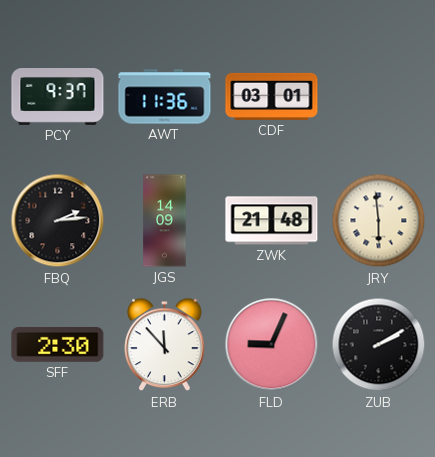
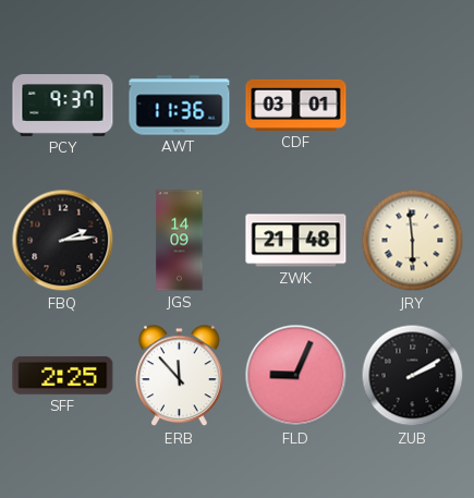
SFF: 2:30 -> 2:25 (63, 375)
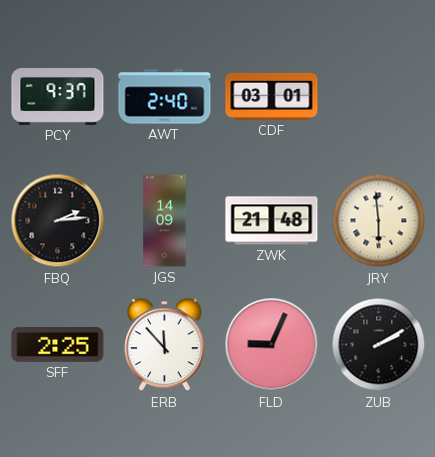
AWT: 11:36 -> 2:40 (165, 97)
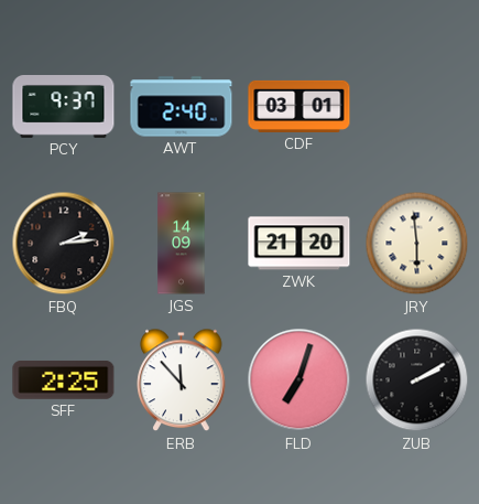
ZWK: 21:48 -> 21:20 (300, 244)
FLD: 9:04 -> 7:03 (300, 380)
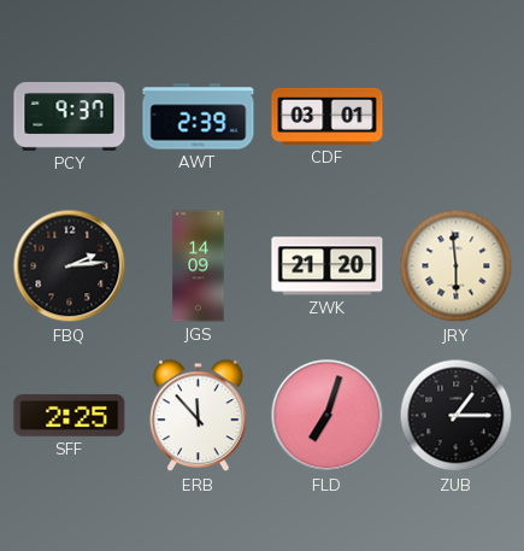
AWT: 2:40 -> 2:39 (199, 117)
ZUB: 2:10 -> 1:15 (457, 416)
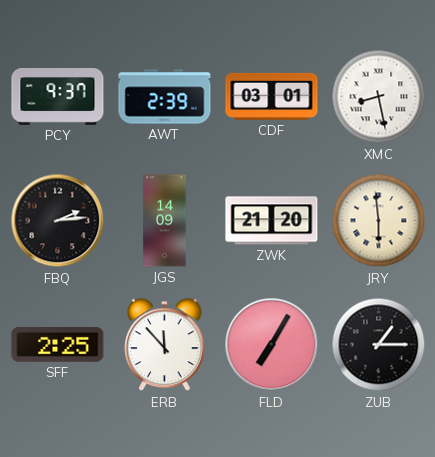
XMC: none -> 8:28 (379, 97)
FLD: 7:03 -> 7:05 (272, 345)
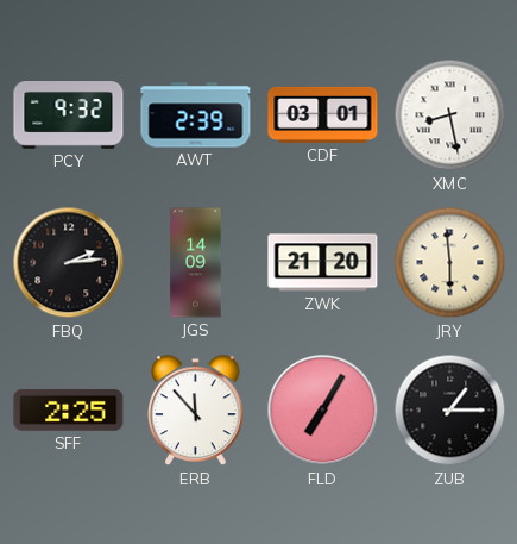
PCY: 9:37 -> 9:32 (69, 115)
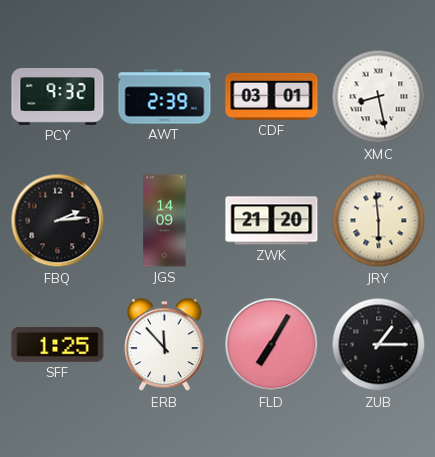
SFF: 2:25 -> 1:25 (58, 344)
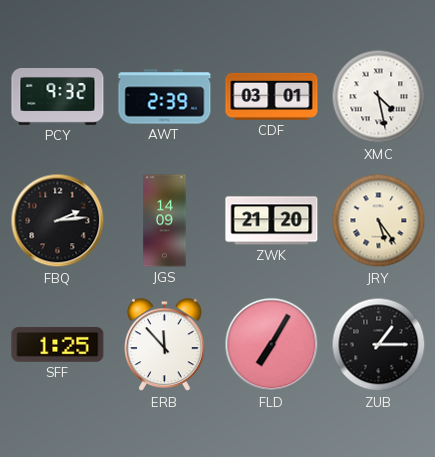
XMC: 8:28 -> 4:28 (379, 97)
JRY: 5:59 -> 5:24 (379, 221)
